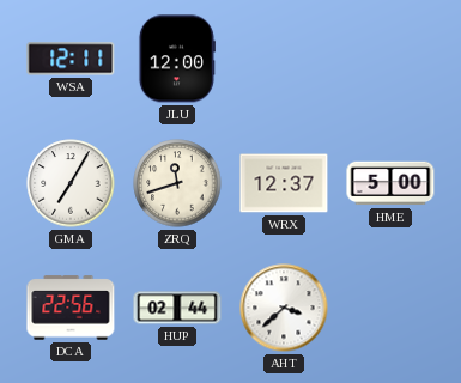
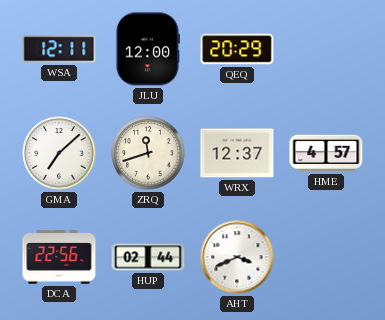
QEQ: none -> 20:29 (237, 49)
GMA: 7:05 -> 7:08 (59, 153)
HME: 5:00 -> 4:57 (326, 153)
AHT: 3:38 -> 3:41 (237, 257)
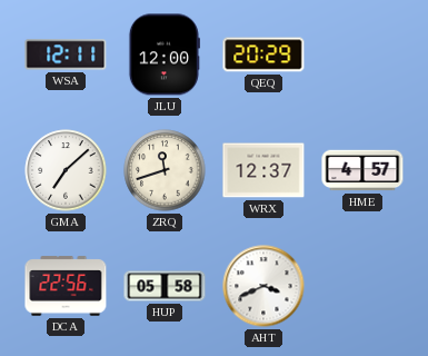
HUP: 02:44 -> 05:58 (165, 286)
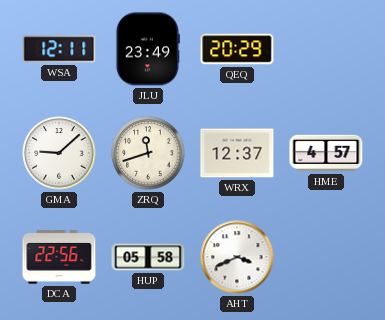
JLU: 12:00 -> 23:49 (147, 49)
GMA: 7:08 -> 9:08 (59, 153)
